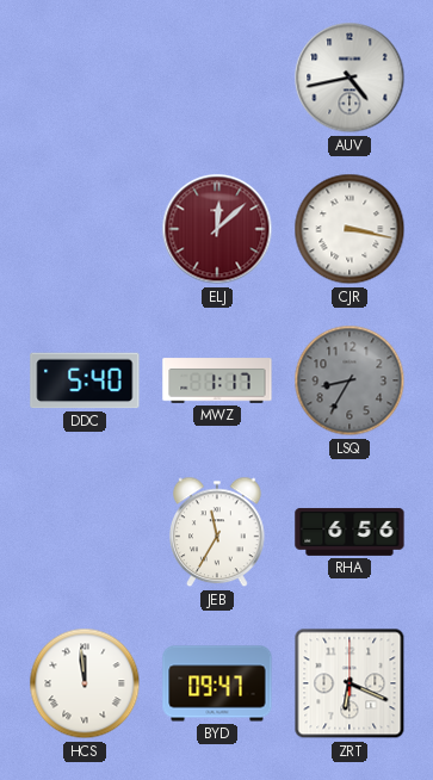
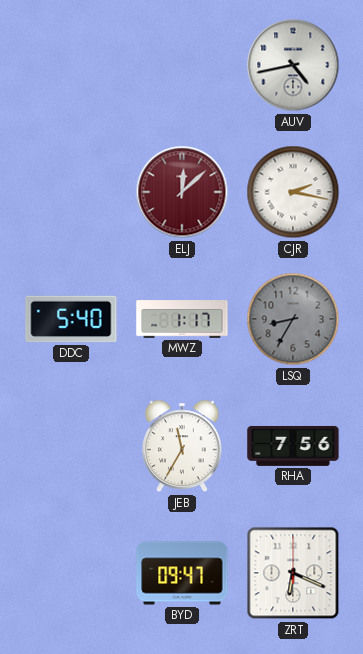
CJR: 3:17 -> 2:17 (293, 192)
RHA: 6:56 -> 7:56 (293, 446)
HCS: 11:59 -> none (85, 683)
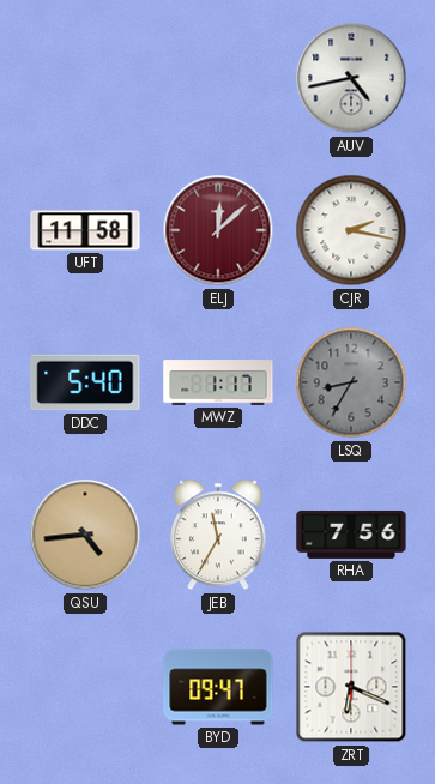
UFT: none -> 11:58 (85, 230)
QSU: none -> 4:44 (85, 535)
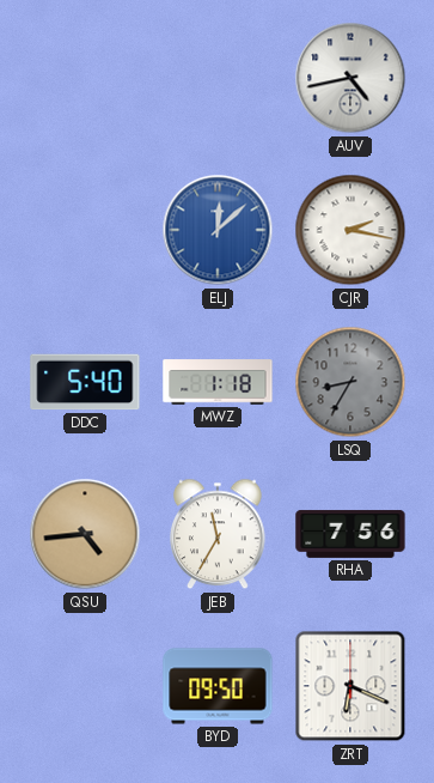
UFT: 11:58 -> none (85, 230)
ELJ dial: burgundy -> blue (218, 230)
MWZ: 1:17 -> 1:18 (218, 382)
BYD: 09:47 -> 09:50 (218, 686)
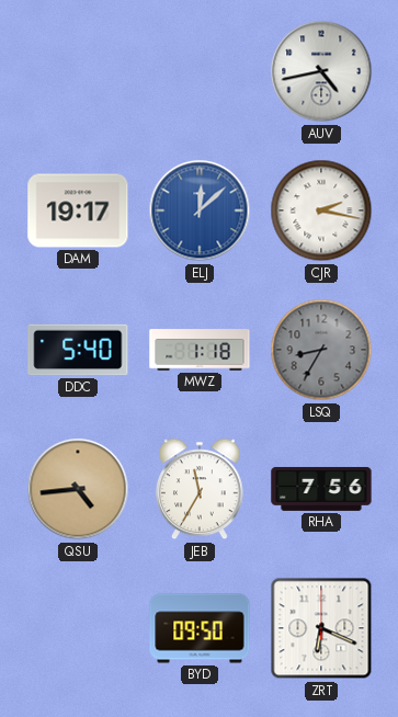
DAM: none -> 19:17 (78, 210)
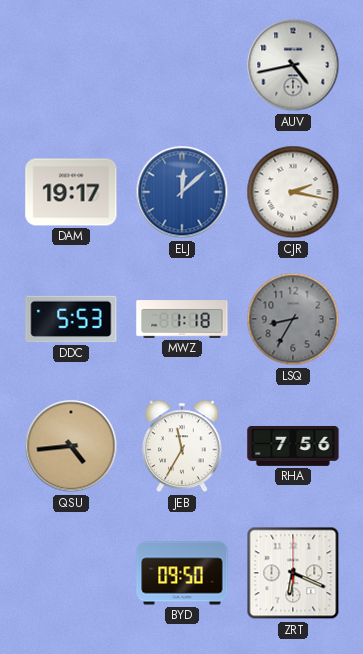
DDC: 5:40 -> 5:53 (71, 319)
